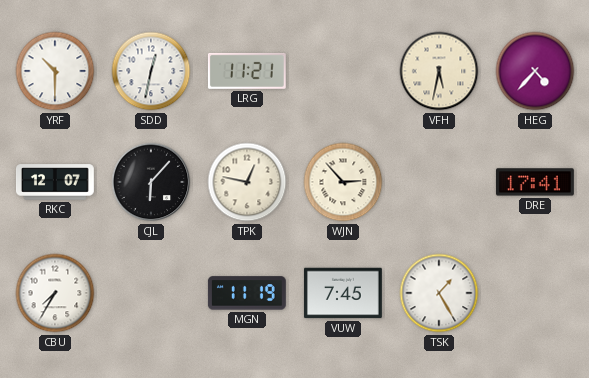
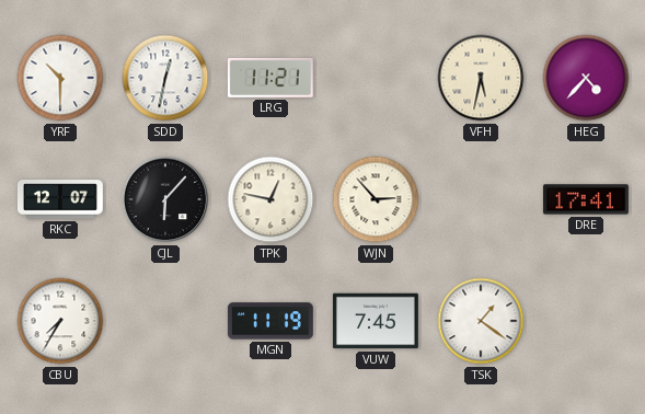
TSK: 1:25 -> 1:21 (481, 321)
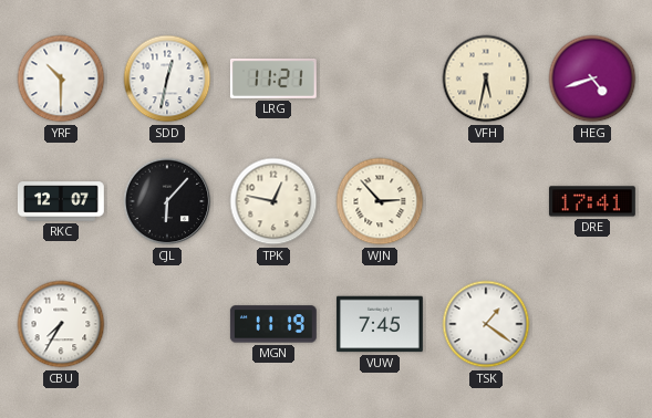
HEG: 4:37 -> 4:42 (592, 79)
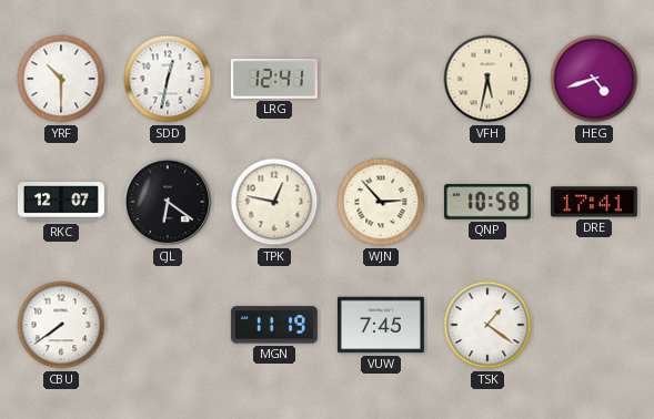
LRG: 11:21 -> 12:41 (274, 79)
CJL: 6:07 -> 6:21 (168, 202)
QNP: none -> 10:58 (487, 203)
CBU: 7:35 -> 7:39 (61, 325)
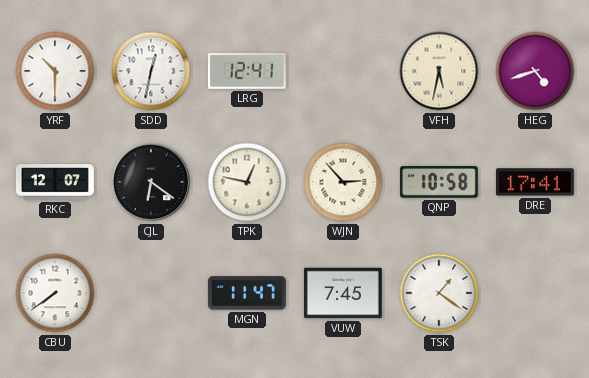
MGN: 11:19 -> 11:47 (247, 293)
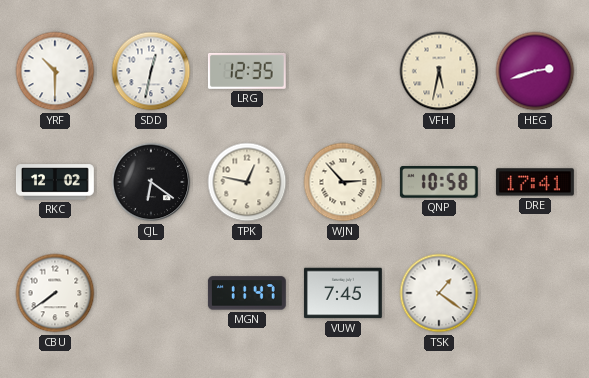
LRG: 12:41 -> 12:35 (247, 71)
HEG: 4:42 -> 2:42 (535, 71)
RKC: 12:07 -> 12:02 (55, 182)
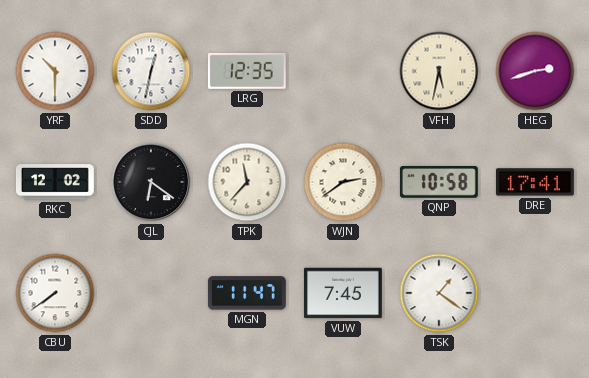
TPK: 12:47 -> 11:37 (247, 182)
WJN: 2:53 -> 2:39 (343, 182)
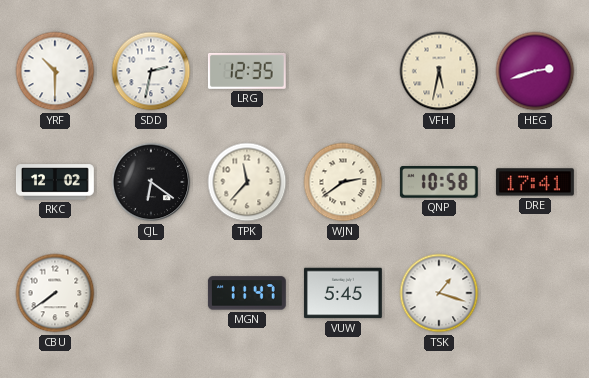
SDD: 12:32 -> 2:32 (151, 71)
VUW: 7:45 -> 5:45 (343, 293)
TSK: 1:21 -> 1:18 (439, 293)
